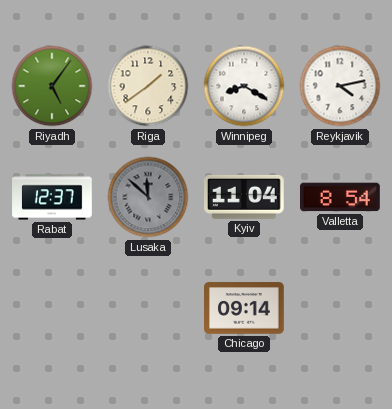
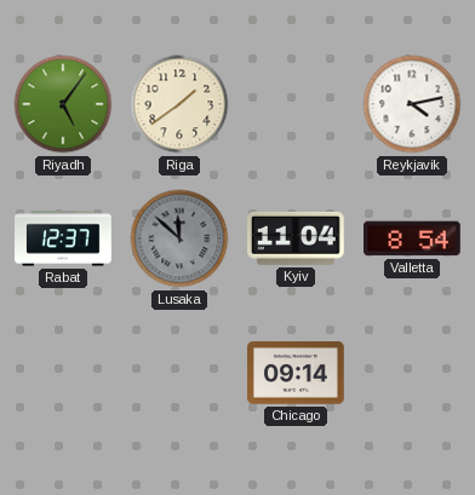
Winnipeg: 8:20 -> none (244, 86)
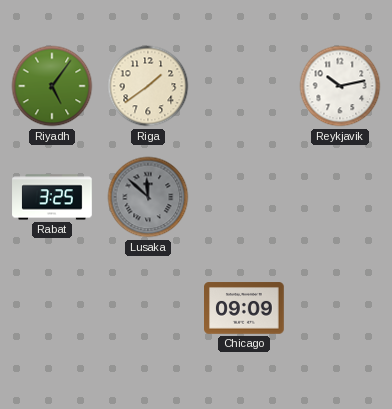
Reykjavik: 4:13 -> 10:13 (340, 86)
Rabat: 12:37 -> 3:25 (52, 197)
Kyiv: 11:04 -> none (297, 238)
Valletta: 8:54 -> none (413, 238)
Chicago: 09:14 -> 09:09 (245, 308)
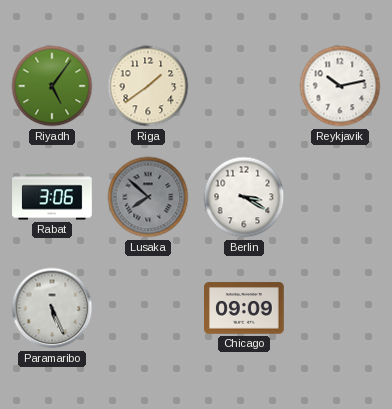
Rabat: 3:25 -> 3:06 (52, 197)
Lusaka: 11:52 -> 7:52 (148, 197)
Berlin: none -> 3:20 (244, 197)
Paramaribo: none -> 5:26 (52, 308)
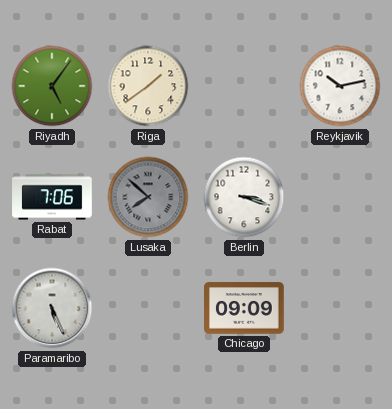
Rabat: 3:06 -> 7:06 (52, 197)
Berlin: 3:20 -> 3:18 (244, 197)
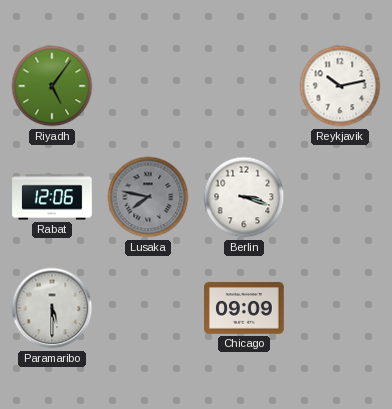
Riga: 1:39 -> none (148, 86)
Rabat: 7:06 -> 12:06 (52, 197)
Lusaka: 7:52 -> 7:47 (148, 197)
Paramaribo: 5:26 -> 5:30 (52, 308)
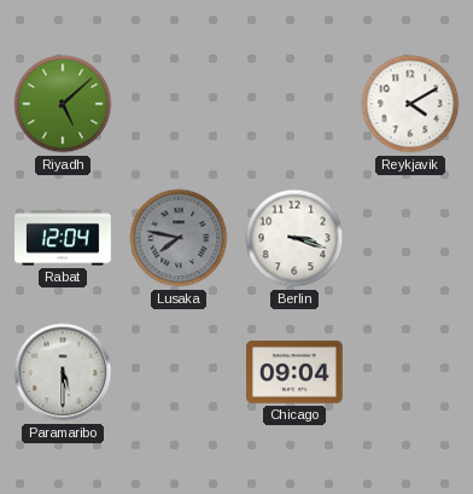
Riyadh: 5:06 -> 5:08 (63, 104)
Reykjavik: 10:13 -> 4:10 (410, 104)
Rabat: 12:06 -> 12:04 (63, 238)
Chicago: 09:09 -> 09:04 (296, 372)
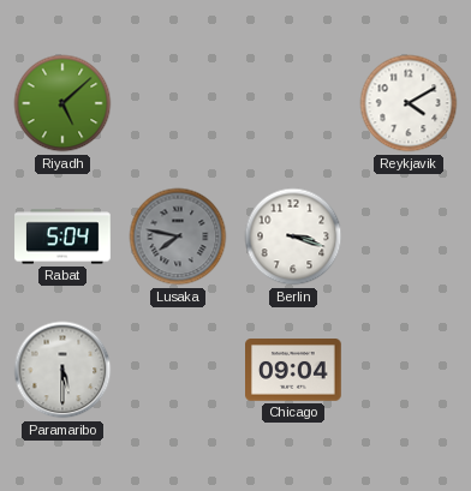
Rabat: 12:04 -> 5:04 (62, 236)
